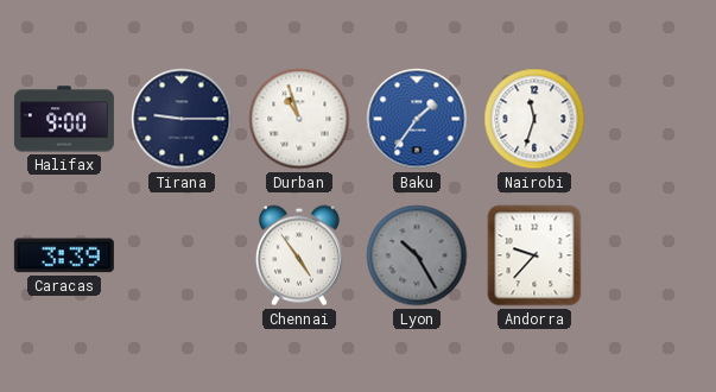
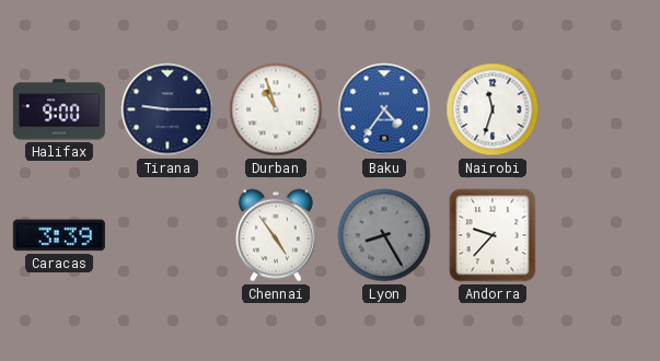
Baku: 1:36 -> 4:36 (384, 109)
Lyon: 10:25 -> 8:25 (384, 235)
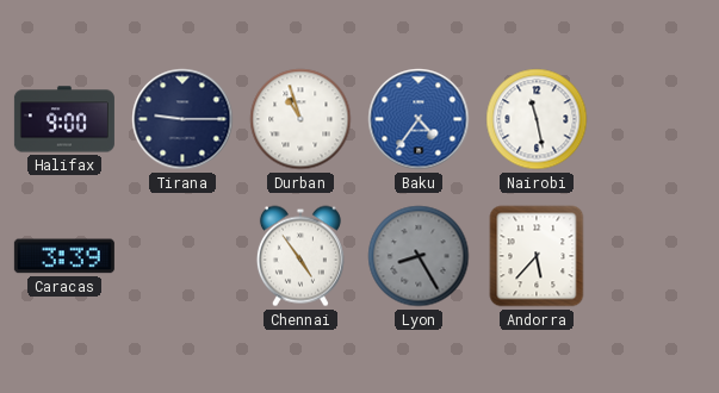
Nairobi: 11:33 -> 11:28 (537, 119)
Andorra: 9:37 -> 5:37 (537, 256)
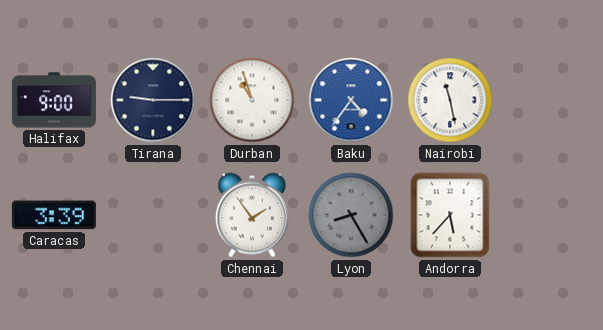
Chennai: 4:54 -> 1:54 (252, 215)
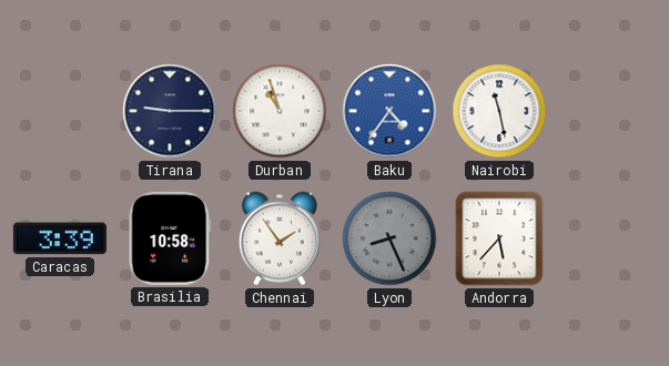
Halifax: 9:00 -> none (54, 100)
Brasilia: none -> 10:58 (170, 238)
Lyon: 8:25 -> 8:26 (389, 238)
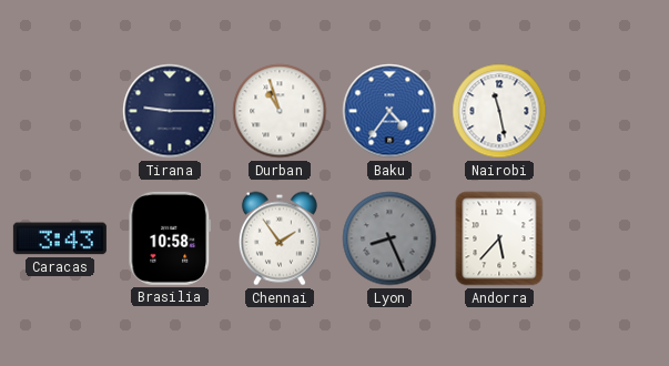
Caracas: 3:39 -> 3:43 (60, 238)
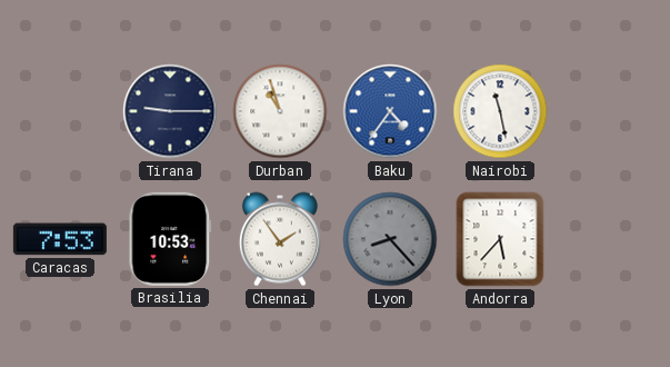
Caracas: 3:43 -> 7:53 (60, 239)
Brasilia: 10:58 -> 10:53 (170, 239)
Lyon: 8:26 -> 8:23 (390, 239)
